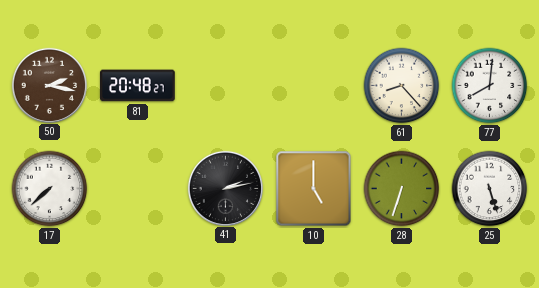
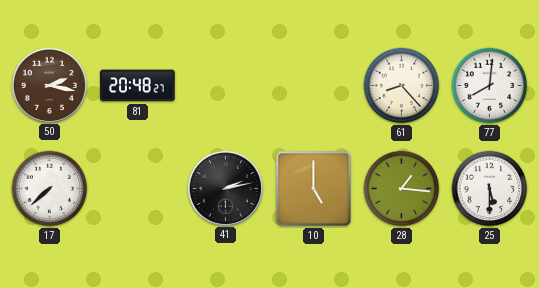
28: 6:33 -> 1:16 (402, 189)
25: 5:27 -> 5:30 (490, 189)
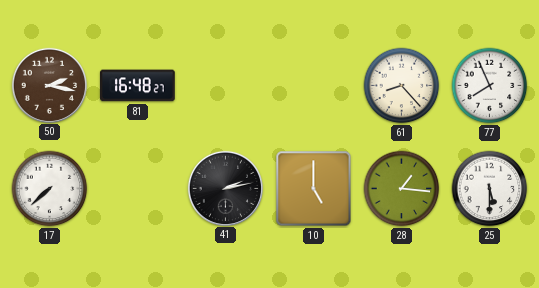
81: 20:48 -> 16:48 (138, 86)
77: 8:01 -> 7:56 (490, 86)
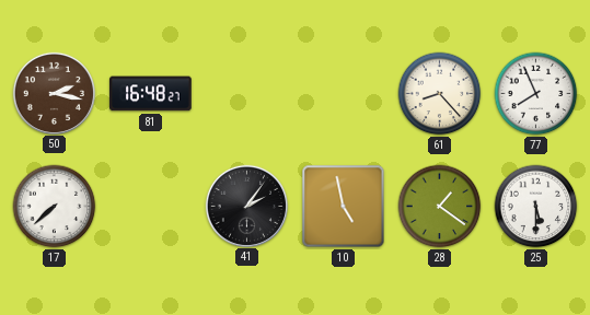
41: 2:13 -> 2:06 (246, 206)
10: 5:00 -> 4:58 (344, 207)
28: 1:16 -> 1:21 (440, 207)
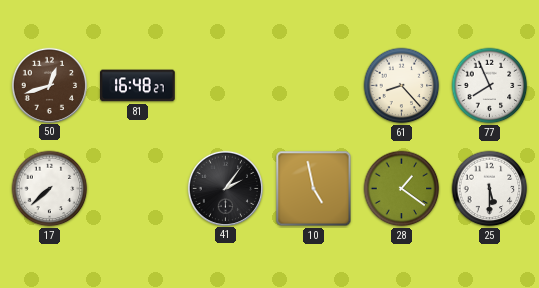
50: 2:17 -> 12:42 (49, 85)
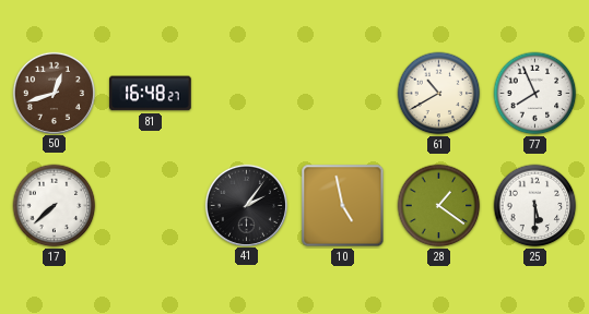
61: 8:23 -> 10:40 (439, 94)
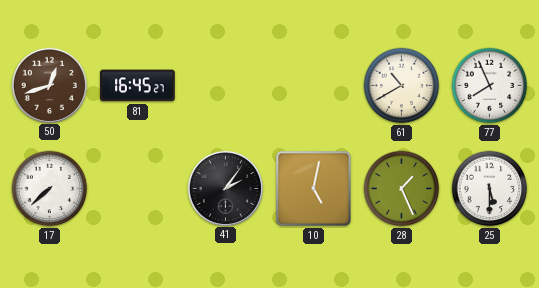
81: 16:48 -> 16:45 (138, 86)
10: 4:58 -> 5:02 (314, 189)
28: 1:21 -> 1:26 (402, 189)
